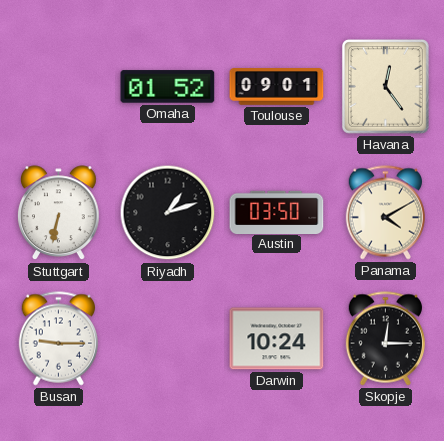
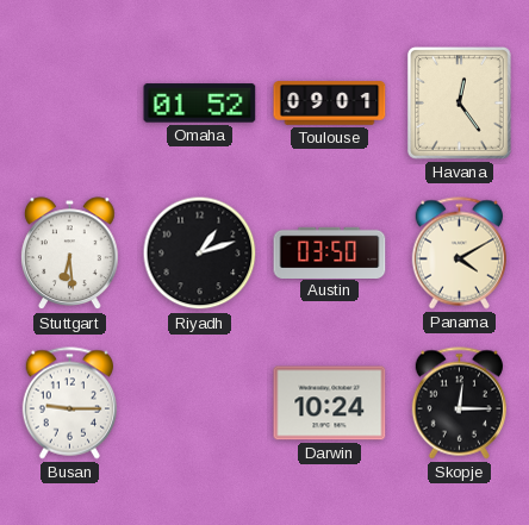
Stuttgart: 6:32 -> 6:29 (70, 254)
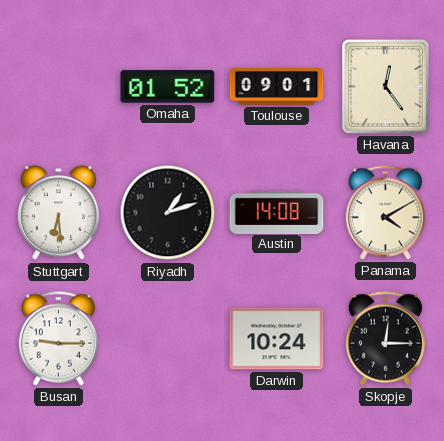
Austin: 03:50 -> 14:08 (277, 212)
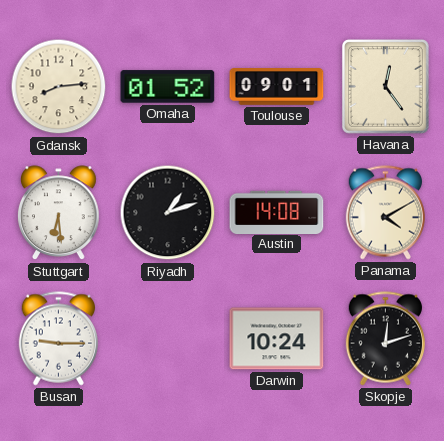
Gdansk: none -> 8:14 (59, 87)
Skopje: 12:15 -> 12:12 (385, 339)
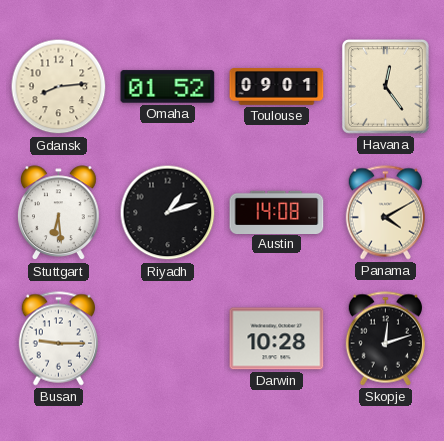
Darwin: 10:24 -> 10:28 (277, 339)
